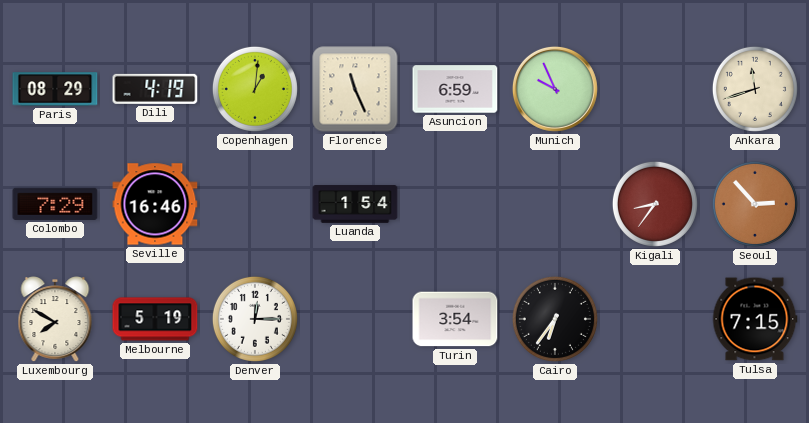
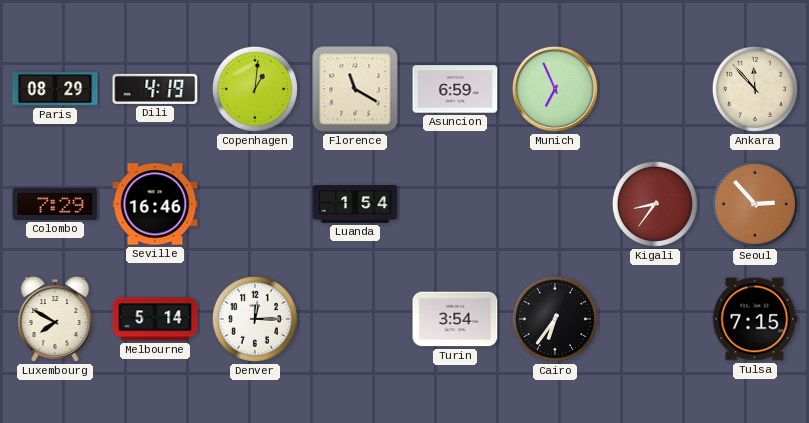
Florence: 11:26 -> 11:20 (355, 89)
Munich: 9:56 -> 6:56 (555, 89)
Ankara: 11:42 -> 11:53 (755, 89)
Melbourne: 5:19 -> 5:14 (155, 319)
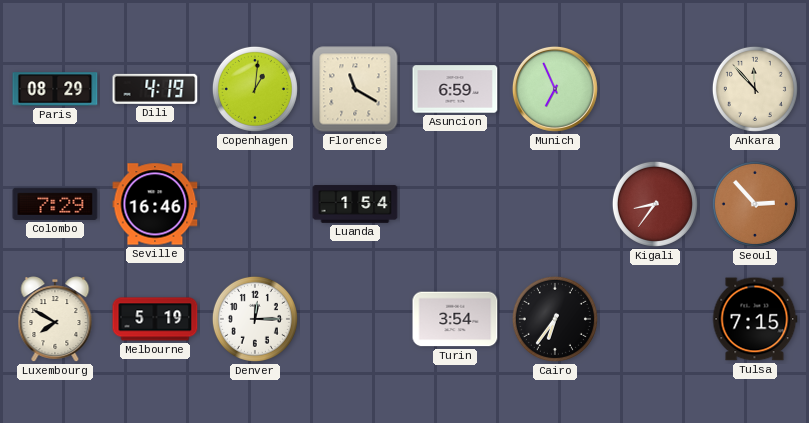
Melbourne: 5:14 -> 5:19 (155, 319)
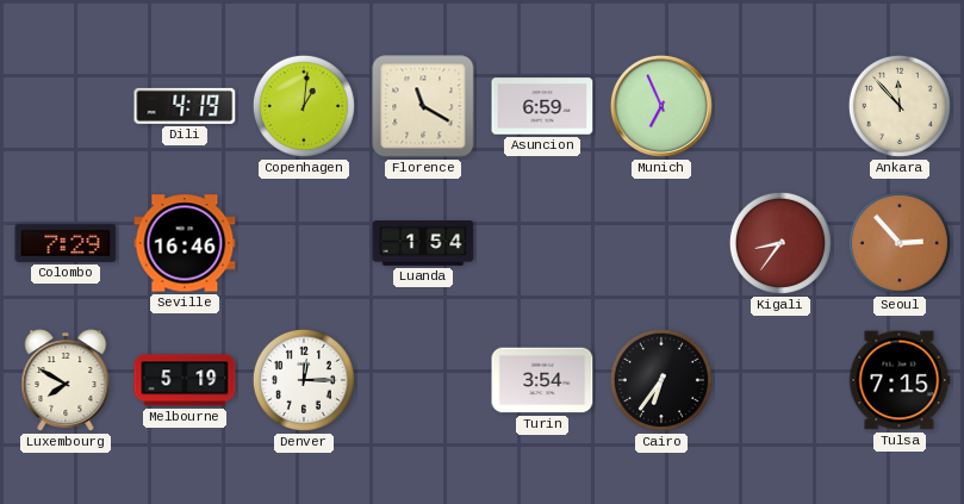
Paris: 08:29 -> none (55, 89)
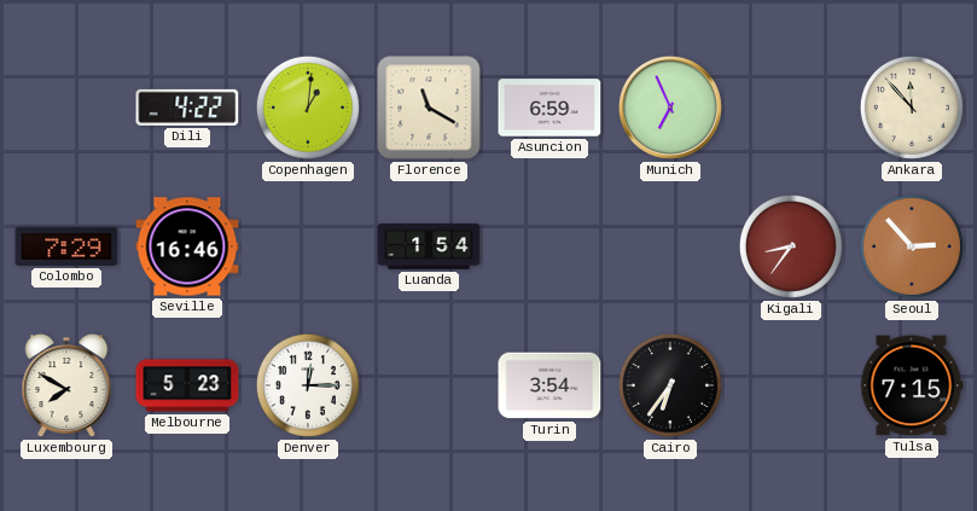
Dili: 4:19 -> 4:22 (187, 108)
Melbourne: 5:19 -> 5:23 (187, 385)
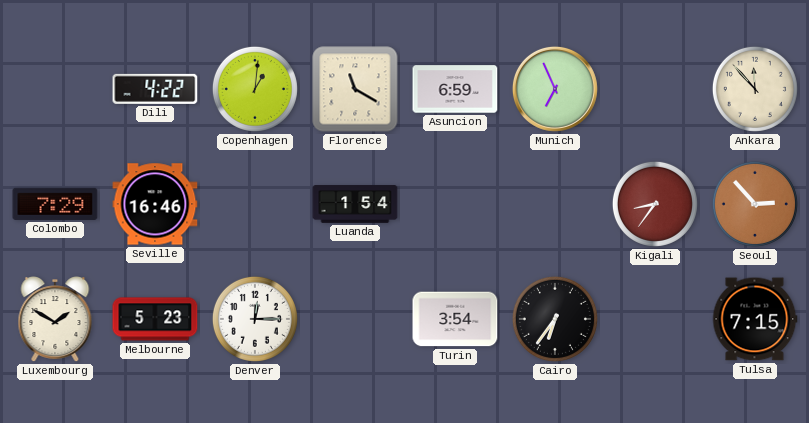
Luxembourg: 7:50 -> 1:50 (55, 320)
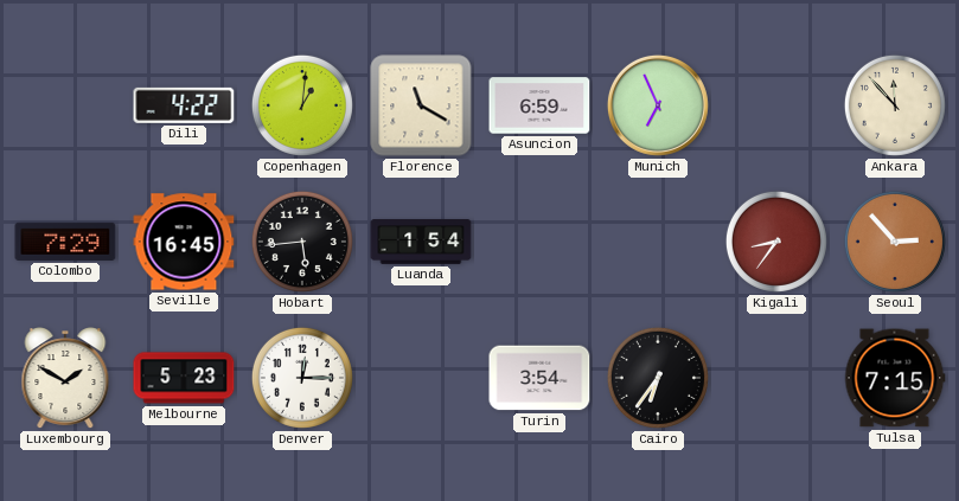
Seville: 16:46 -> 16:45 (184, 242)
Hobart: none -> 5:44 (302, 242)
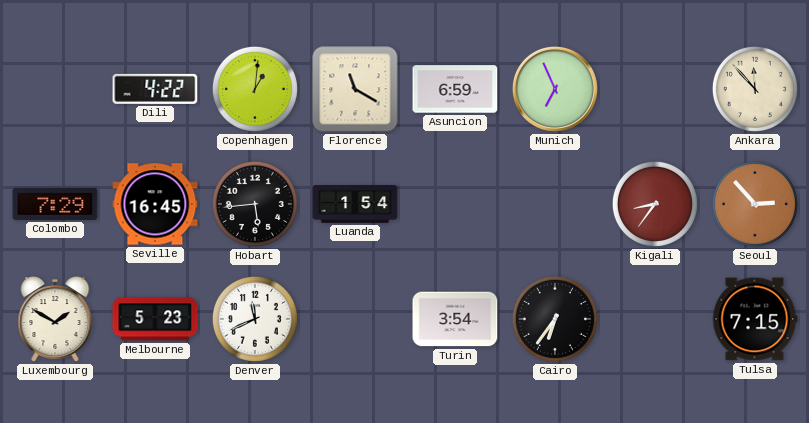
Denver: 12:15 -> 11:41 (255, 319)
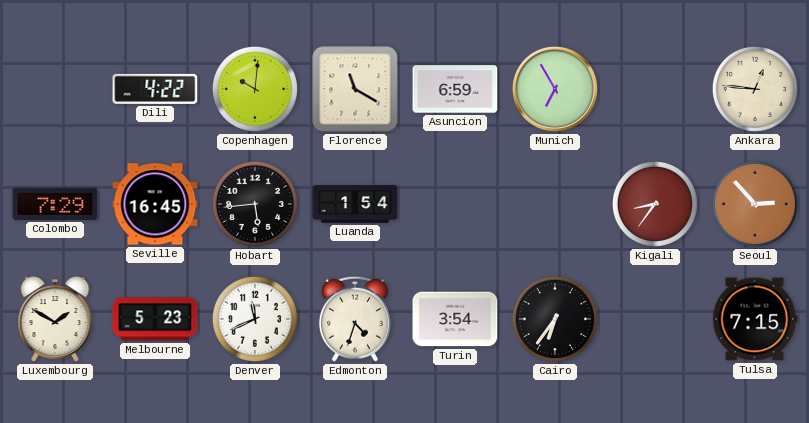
Copenhagen: 1:01 -> 10:01 (255, 89)
Munich: 6:56 -> 6:55 (555, 89)
Ankara: 11:53 -> 12:46 (755, 89)
Edmonton: none -> 4:33 (355, 319)
